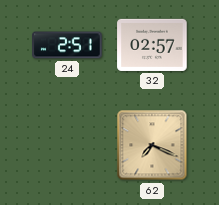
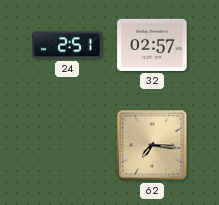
62: 7:19 -> 7:16 (152, 145)
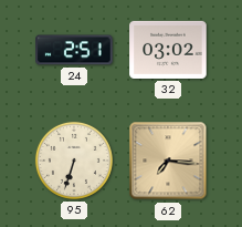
32: 02:57 -> 03:02 (168, 50)
95: none -> 6:33 (74, 161)
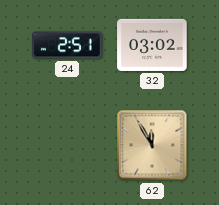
95: 6:33 -> none (74, 161)
62: 7:16 -> 11:55 (152, 145)
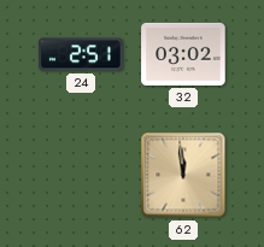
62: 11:55 -> 11:59 (183, 175)
